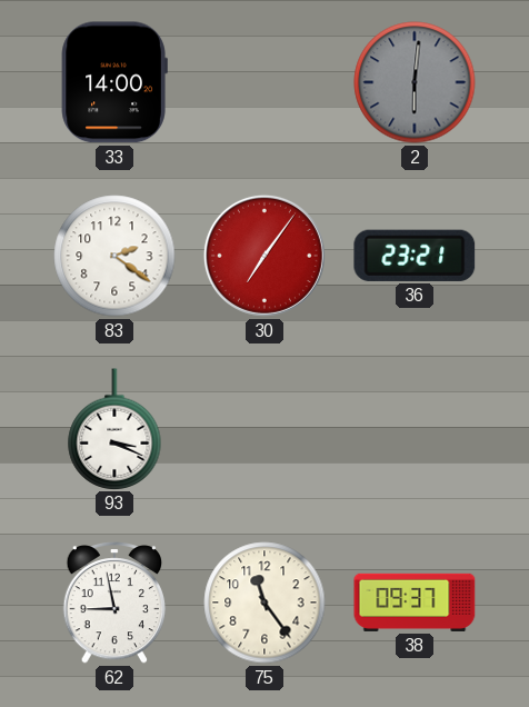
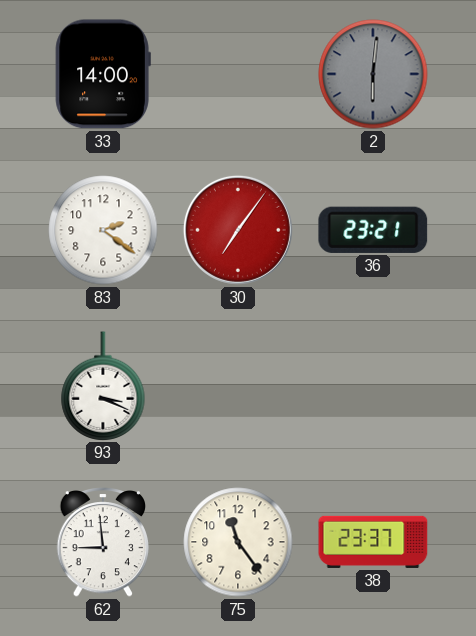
62: 8:58 -> 8:59 (103, 542)
38: 09:37 -> 23:37 (373, 542)
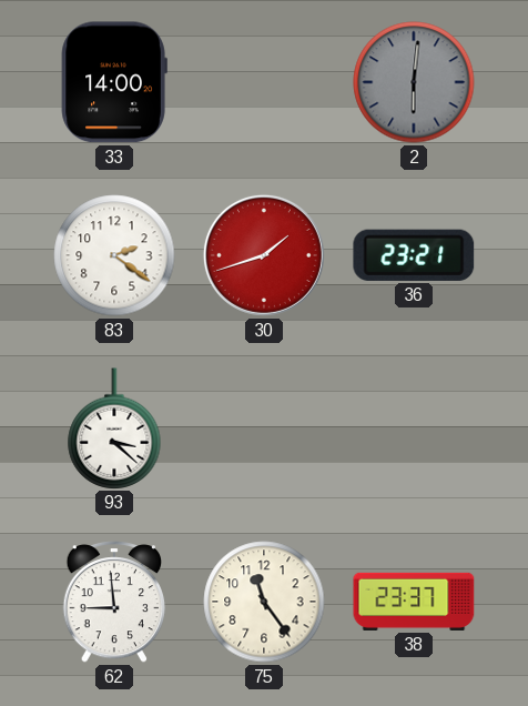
30: 7:06 -> 1:42 (264, 255)
93: 3:19 -> 3:22 (114, 428)
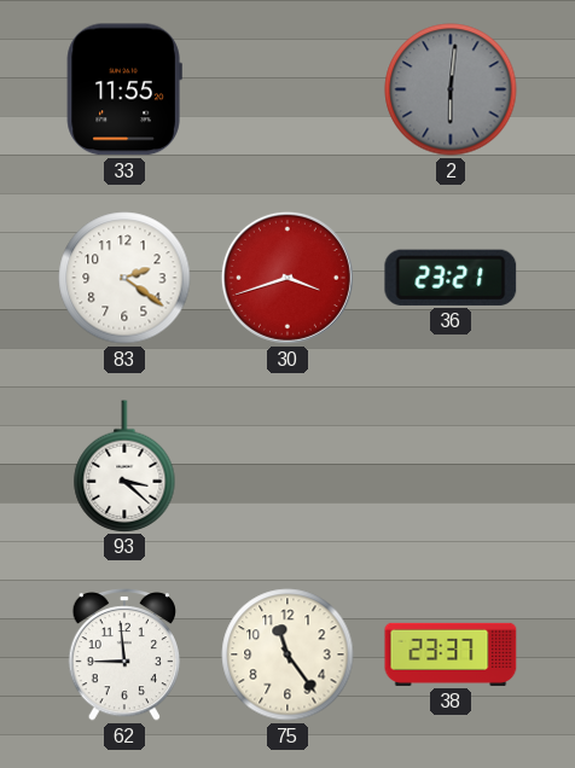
33: 14:00 -> 11:55 (124, 89)
30: 1:42 -> 3:42 (287, 278)
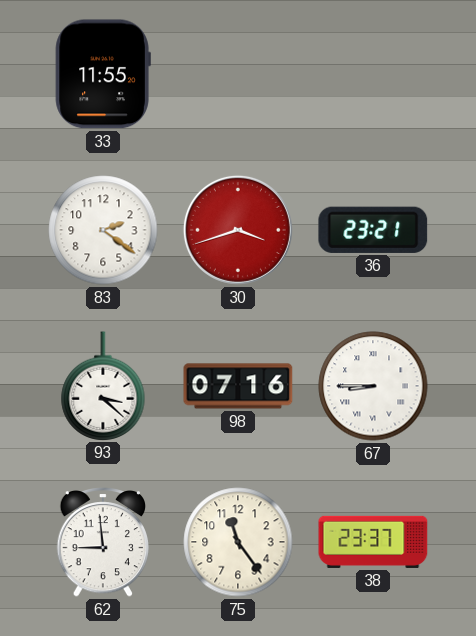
2: 6:01 -> none (451, 89)
98: none -> 07:16 (238, 386)
67: none -> 8:45 (373, 386)
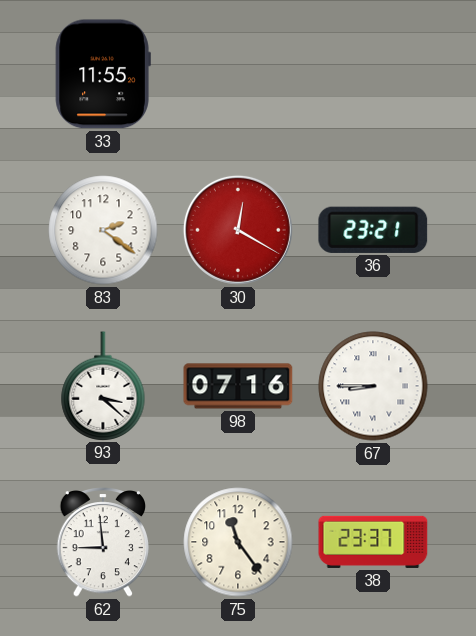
30: 3:42 -> 12:20 (238, 230)
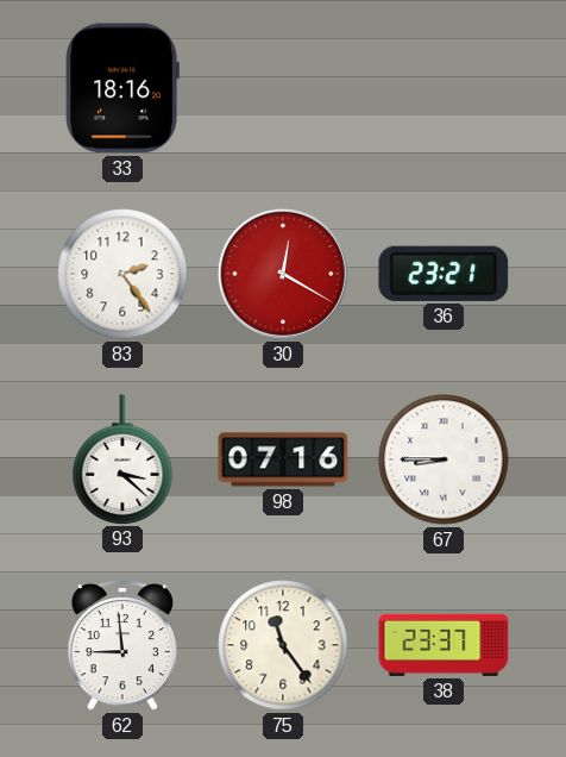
33: 11:55 -> 18:16 (122, 88)
83: 2:21 -> 2:24 (122, 274)
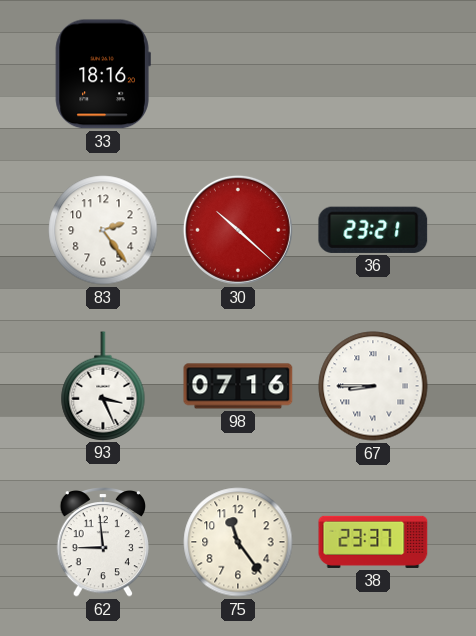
30: 12:20 -> 10:22 (238, 230)
93: 3:22 -> 3:26 (103, 386)
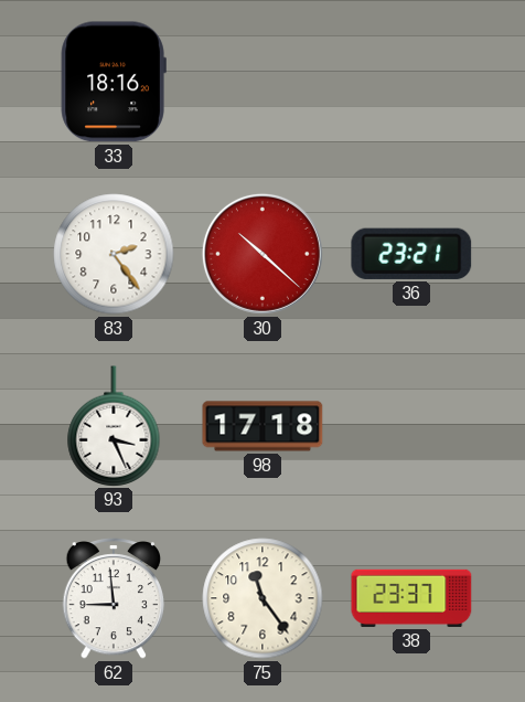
98: 07:16 -> 17:18 (262, 426)
67: 8:45 -> none (373, 386)
